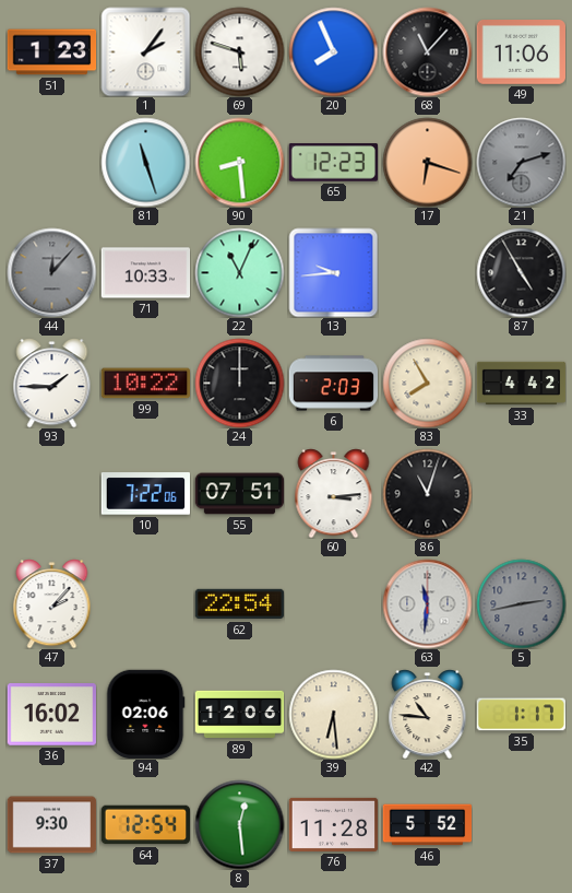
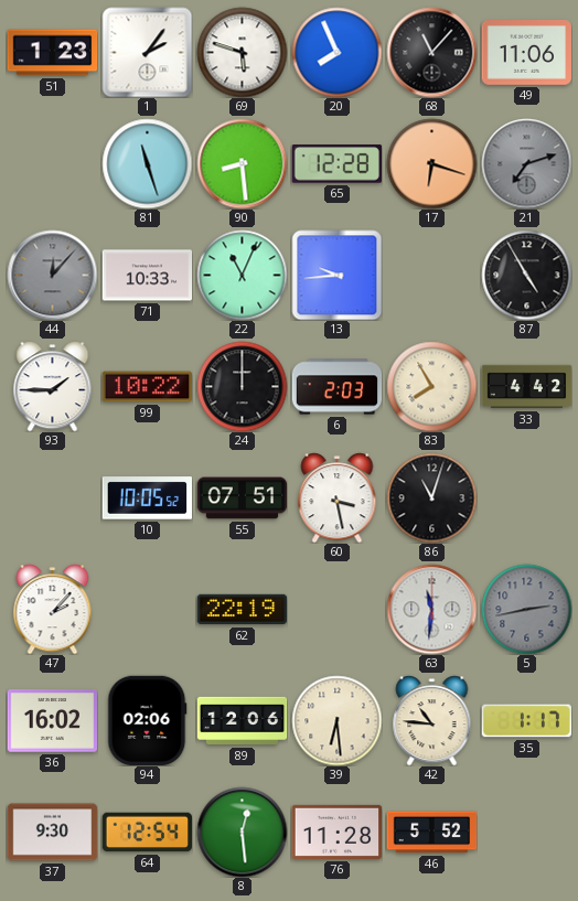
65: 12:23 -> 12:28 (336, 164)
10: 7:22 -> 10:05 (147, 498)
60: 3:14 -> 3:28 (338, 497)
62: 22:54 -> 22:19 (242, 610)
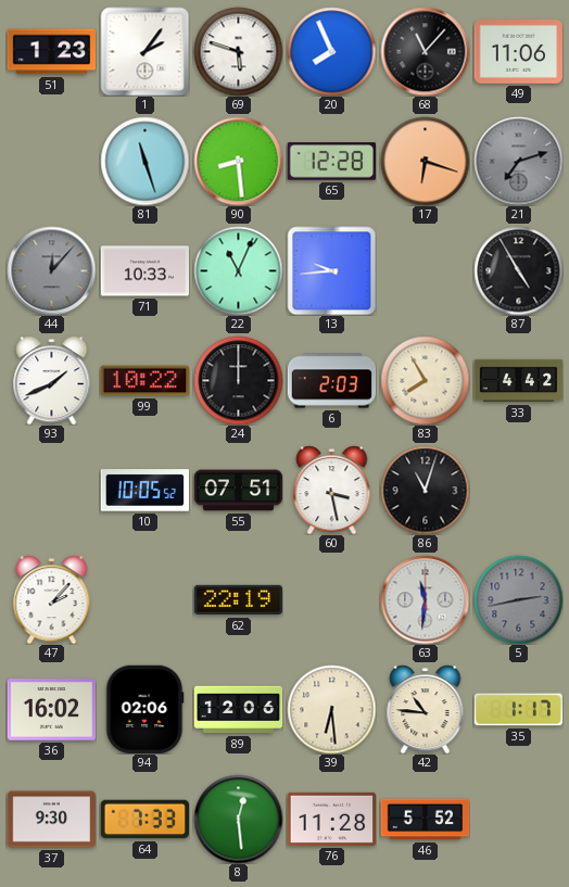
93: 1:45 -> 1:41 (52, 380)
64: 12:54 -> 7:33 (144, 820)
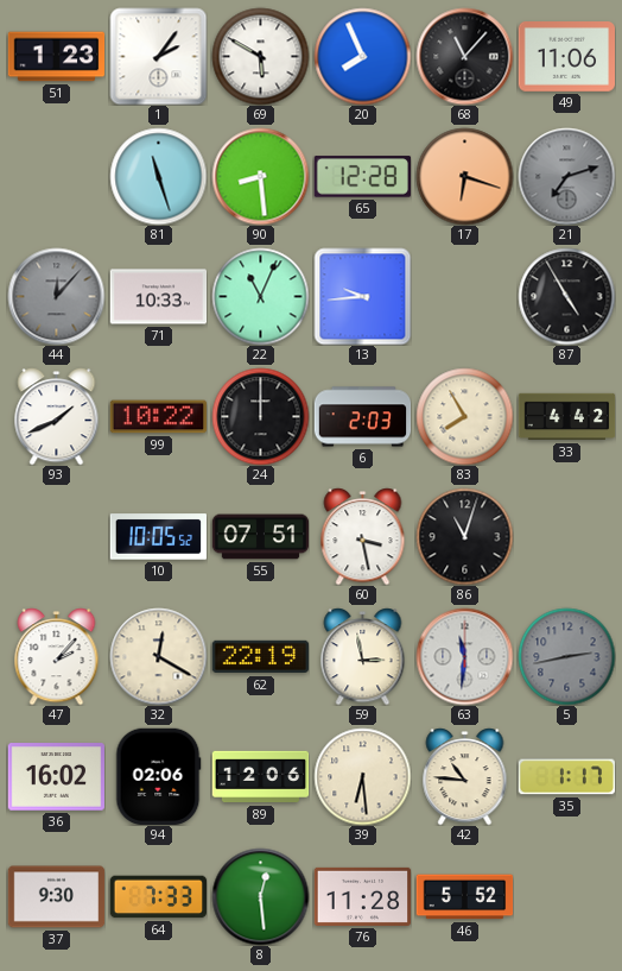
69: 5:48 -> 5:50 (260, 56)
32: none -> 12:20 (158, 656)
59: none -> 2:58 (363, 656)
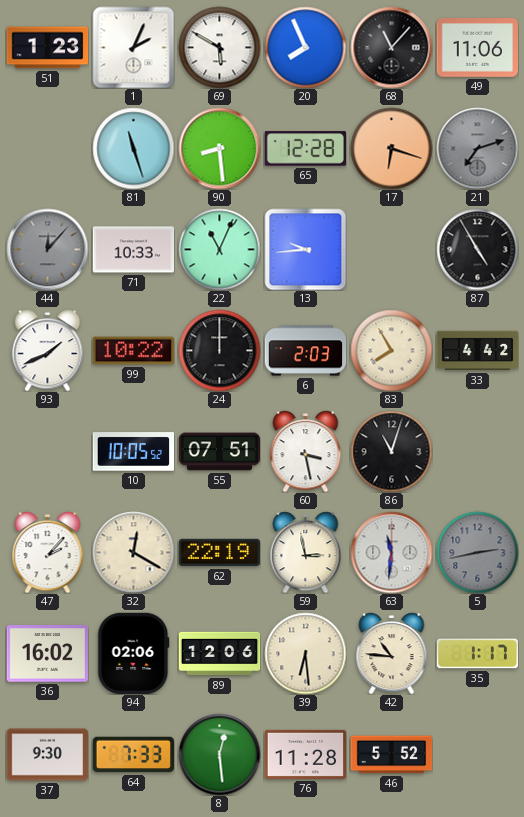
1: 2:06 -> 2:04 (133, 47)
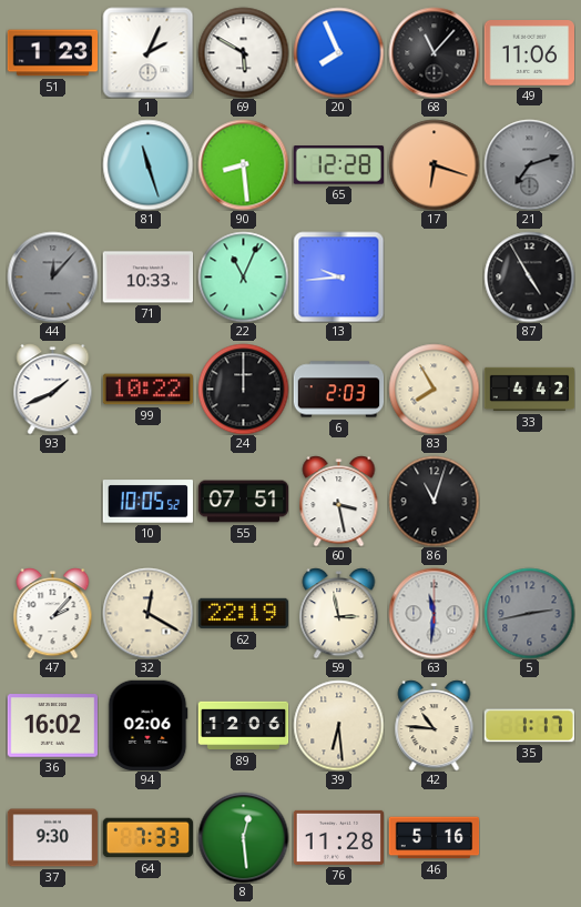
46: 5:52 -> 5:16 (434, 838)
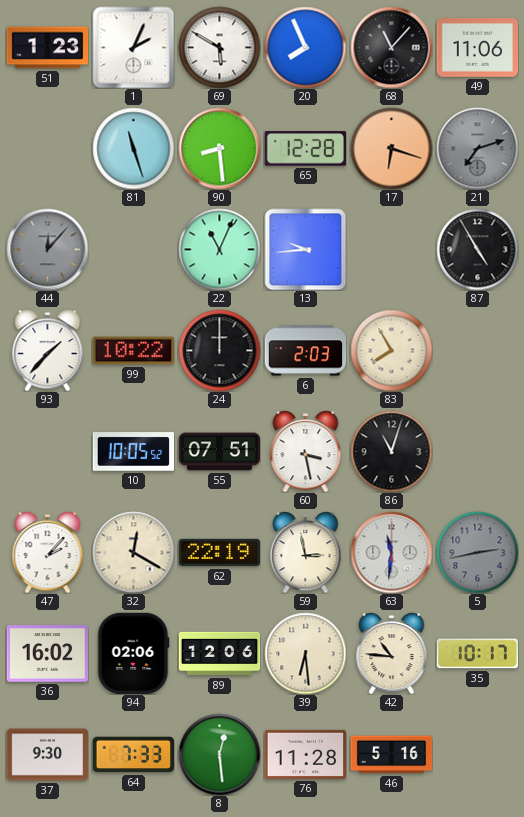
71: 10:33 -> none (147, 278)
93: 1:41 -> 1:37 (48, 350)
33: 4:42 -> none (529, 390)
35: 1:17 -> 10:17 (477, 654)
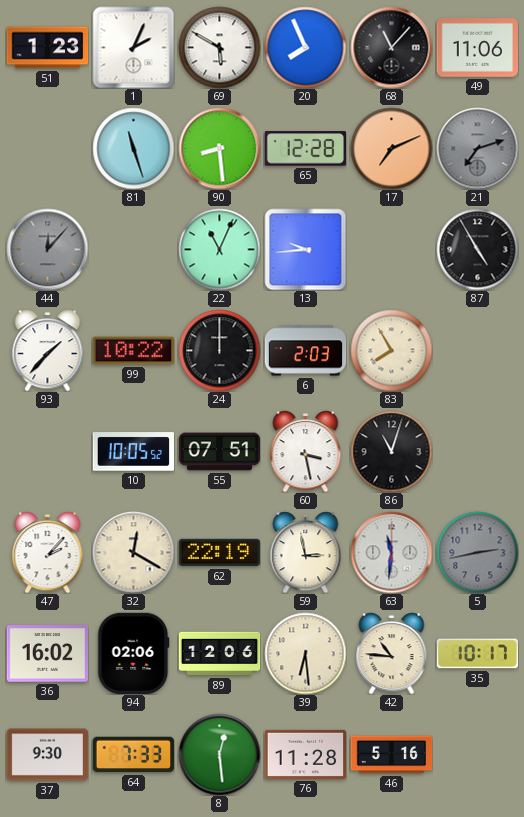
17: 6:18 -> 7:11 (391, 148)
